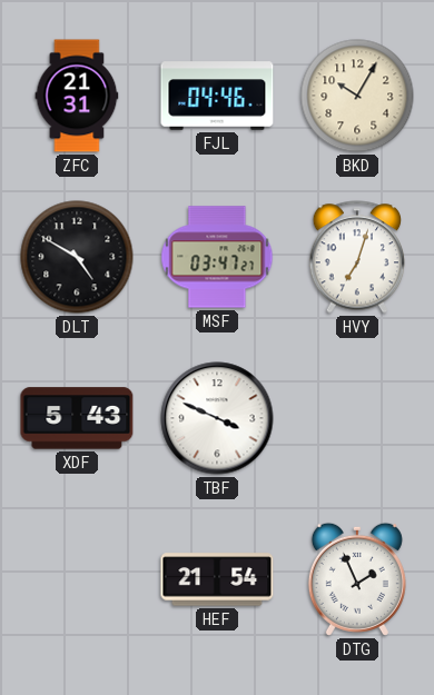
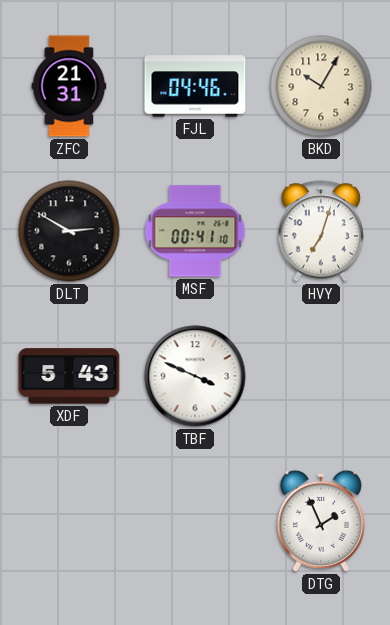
DLT: 4:50 -> 2:50 (69, 231)
MSF: 03:47 -> 00:41 (195, 231)
HEF: 21:54 -> none (217, 579)
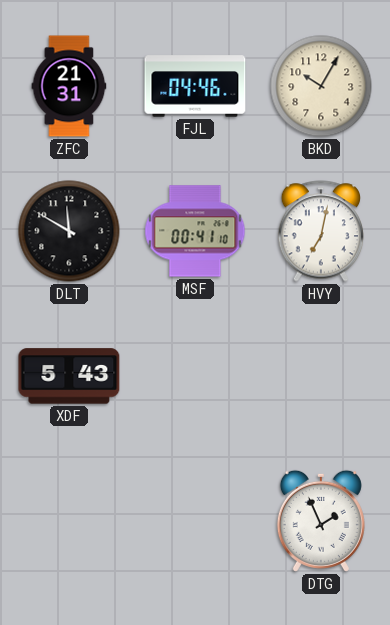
DLT: 2:50 -> 11:50 (69, 231)
HVY: 7:03 -> 7:02 (321, 231)
TBF: 3:49 -> none (195, 376)
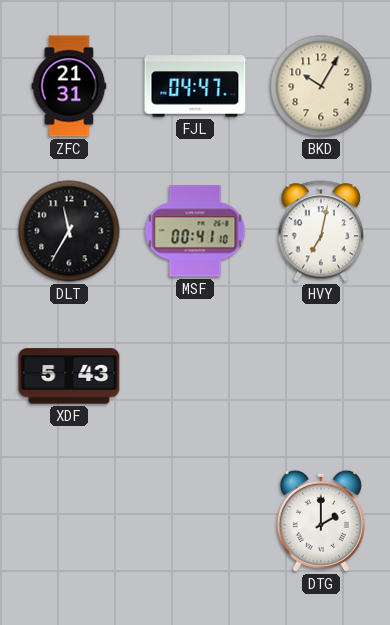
FJL: 04:46 -> 04:47 (195, 86)
DLT: 11:50 -> 11:35 (69, 231)
DTG: 1:56 -> 2:00 (321, 521)
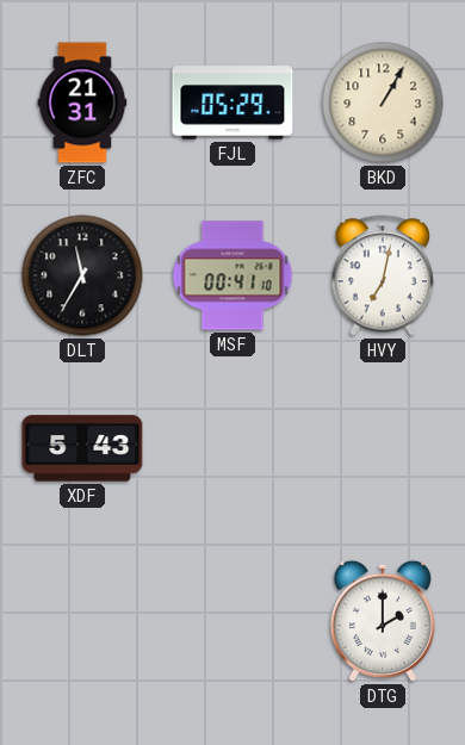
FJL: 04:47 -> 05:29 (232, 103)
BKD: 10:05 -> 1:05 (383, 103)
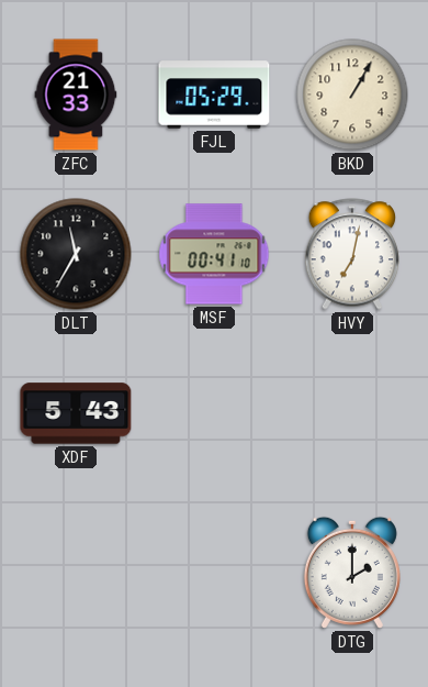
ZFC: 21:31 -> 21:33 (76, 95)
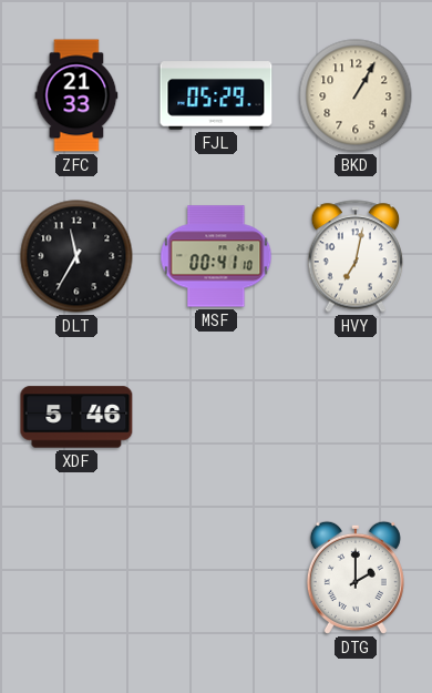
XDF: 5:43 -> 5:46 (76, 417)
